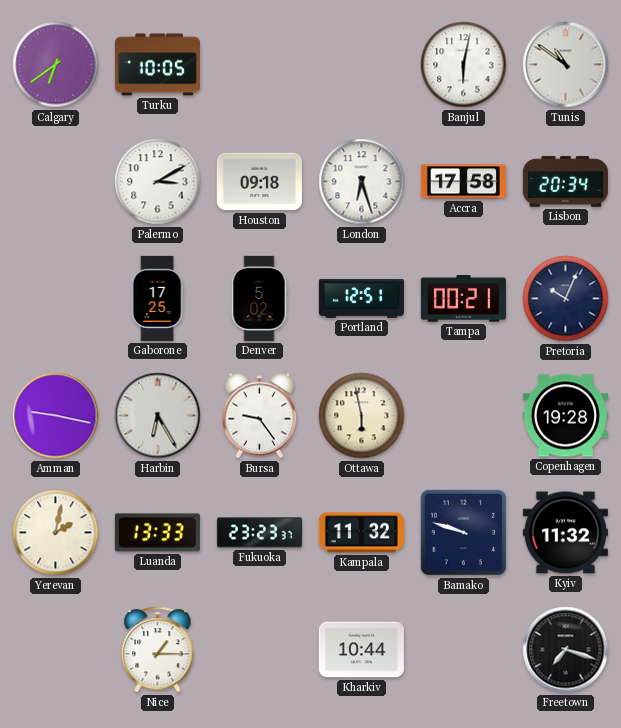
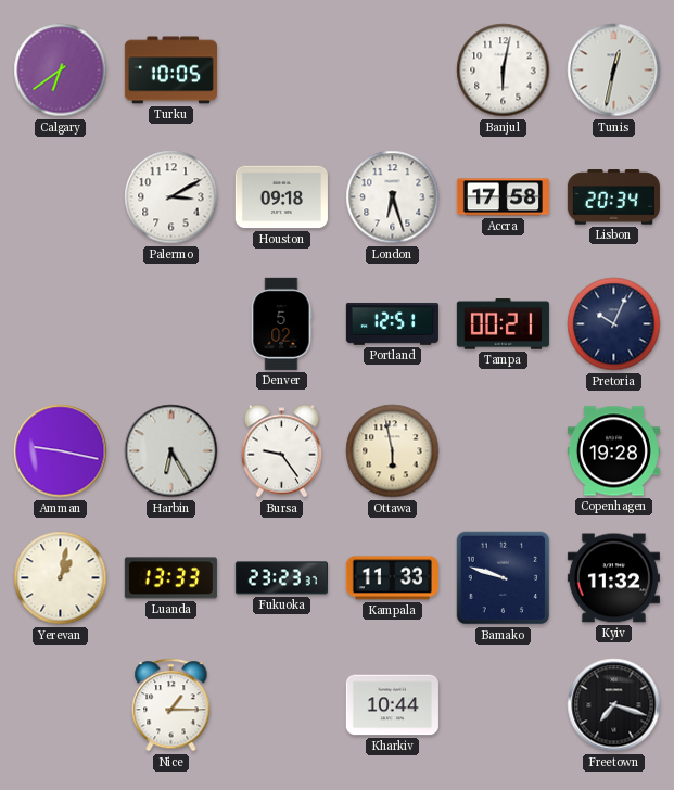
Tunis: 10:51 -> 12:32 (614, 71)
Gaborone: 17:25 -> none (157, 298)
Yerevan: 2:02 -> 1:02 (61, 578)
Kampala: 11:32 -> 11:33 (392, 578)
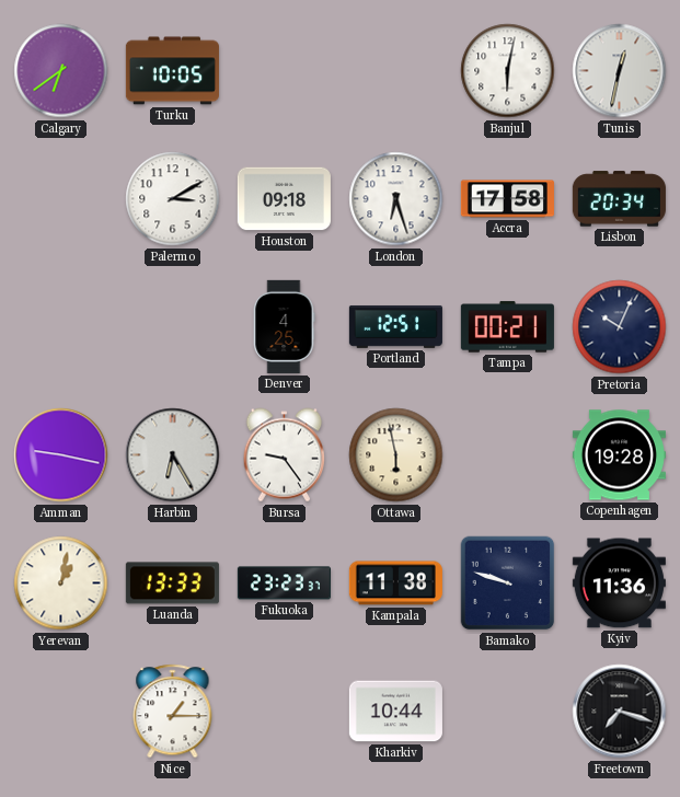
Denver: 5:02 -> 4:25 (284, 326)
Kampala: 11:33 -> 11:38 (395, 584)
Kyiv: 11:32 -> 11:36 (619, 584)
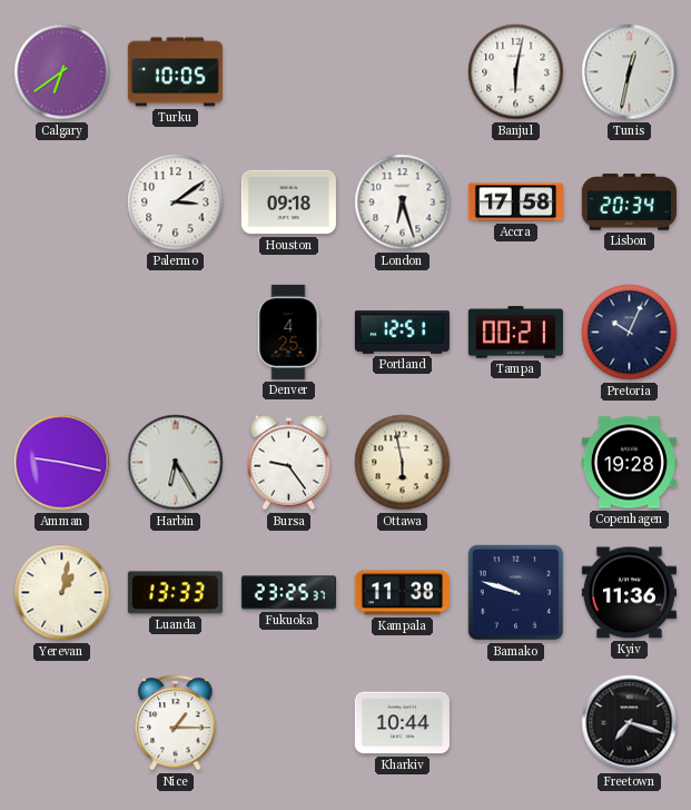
Palermo: 3:10 -> 3:09 (176, 202)
Fukuoka: 23:23 -> 23:25 (288, 593)
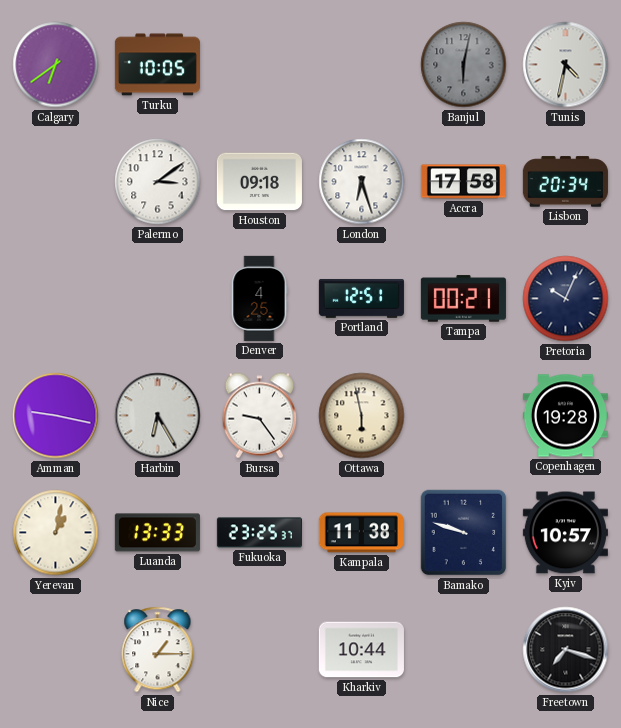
Banjul dial: white -> grey (464, 65)
Tunis: 12:32 -> 4:32 (566, 65)
Kyiv: 11:36 -> 10:57 (565, 533)
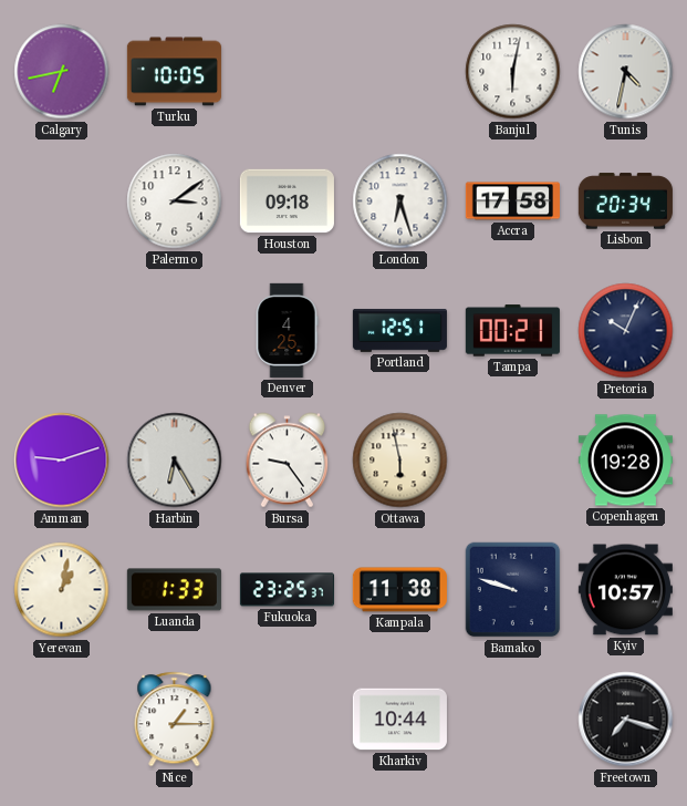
Calgary: 6:39 -> 6:43 (62, 72)
Banjul dial: grey -> white (513, 72)
Amman: 9:17 -> 9:12 (62, 461)
Luanda: 13:33 -> 1:33 (174, 590)
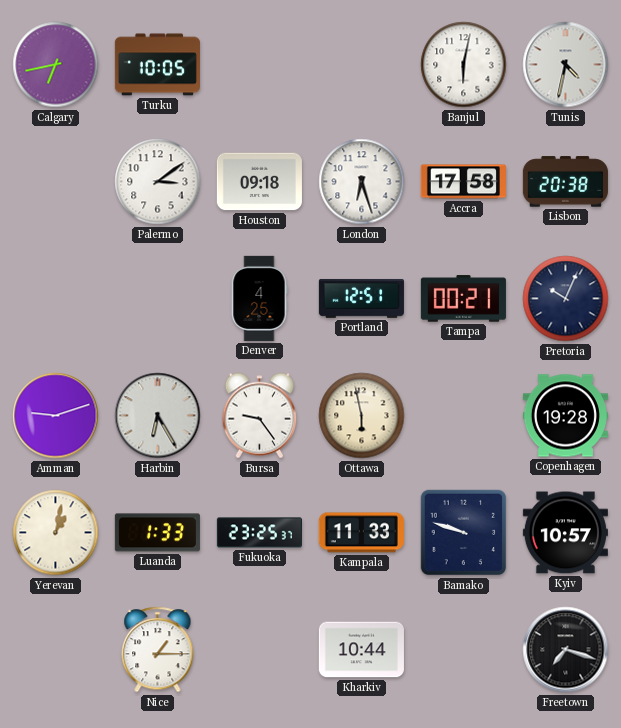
Lisbon: 20:34 -> 20:38 (565, 182)
Kampala: 11:38 -> 11:33 (361, 533)
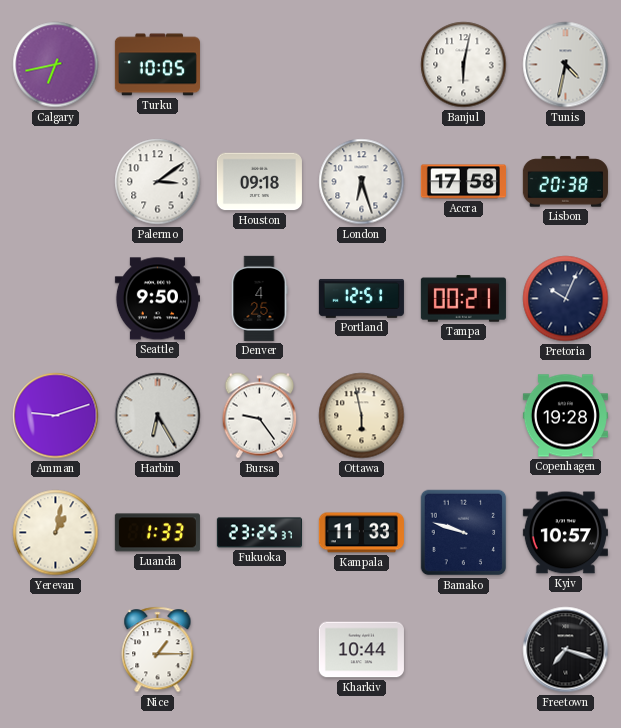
Seattle: none -> 9:50 (157, 299)
